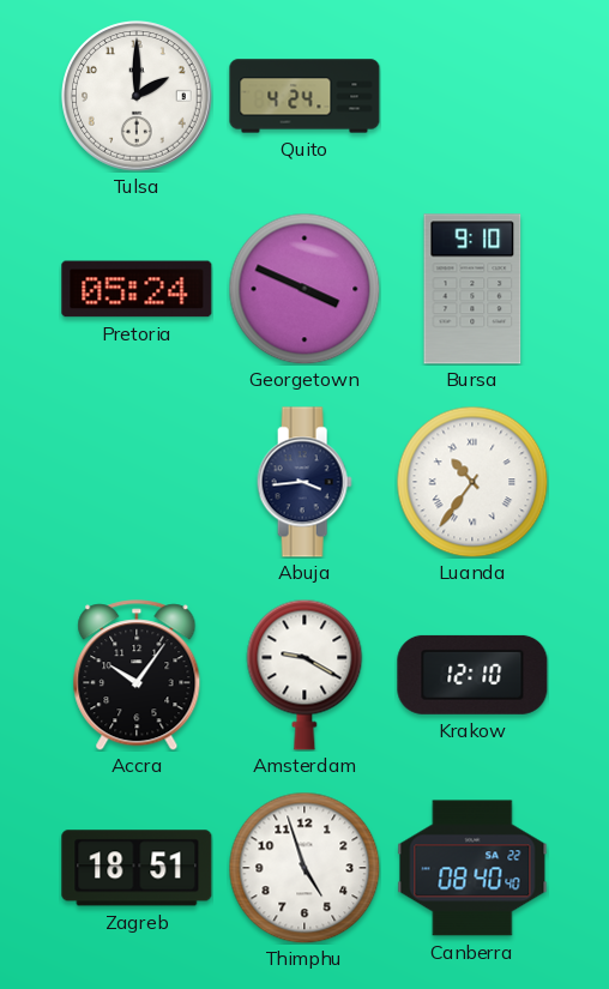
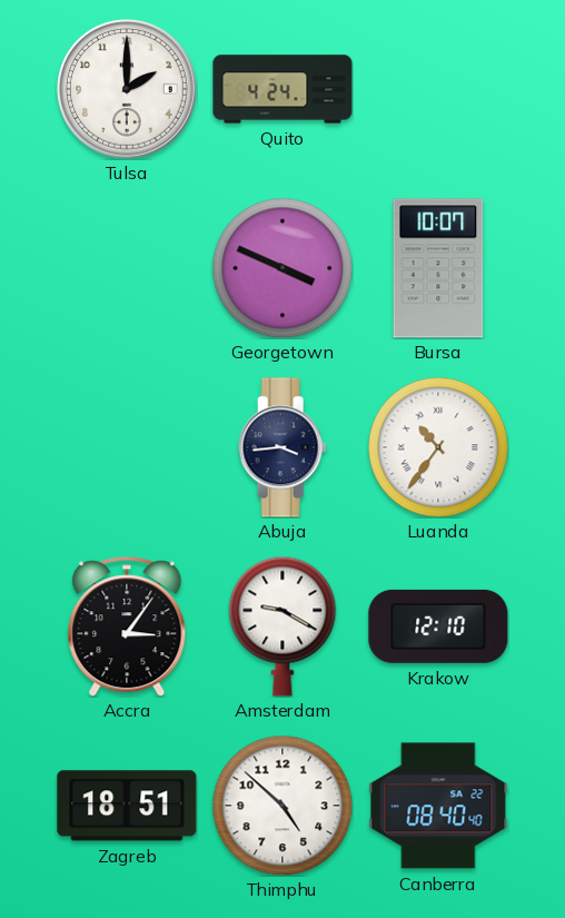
Pretoria: 05:24 -> none (137, 289)
Bursa: 9:10 -> 10:07 (438, 268)
Accra: 10:06 -> 3:06 (127, 626)
Thimphu: 4:57 -> 4:52 (282, 806)
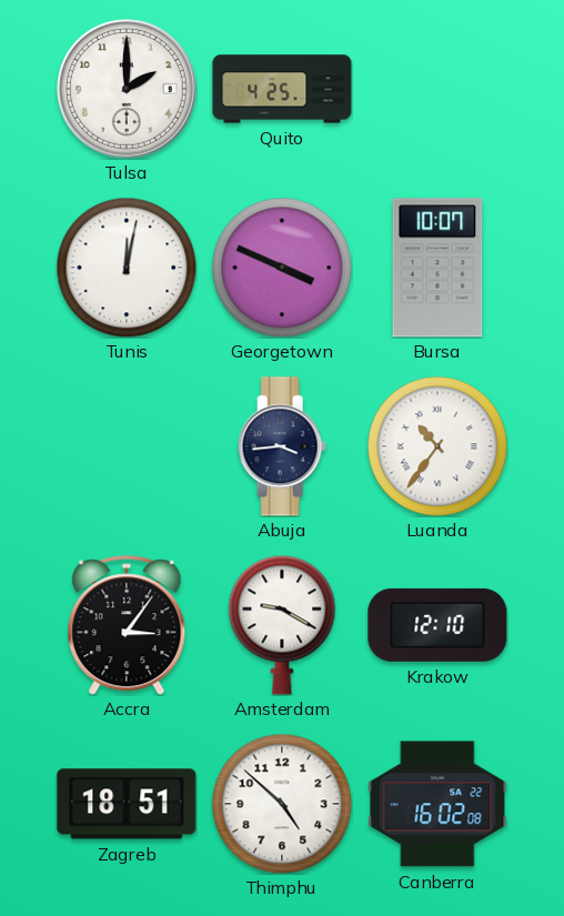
Quito: 4:24 -> 4:25 (282, 89)
Tunis: none -> 12:02 (127, 268)
Canberra: 08:40 -> 16:02 (437, 804)
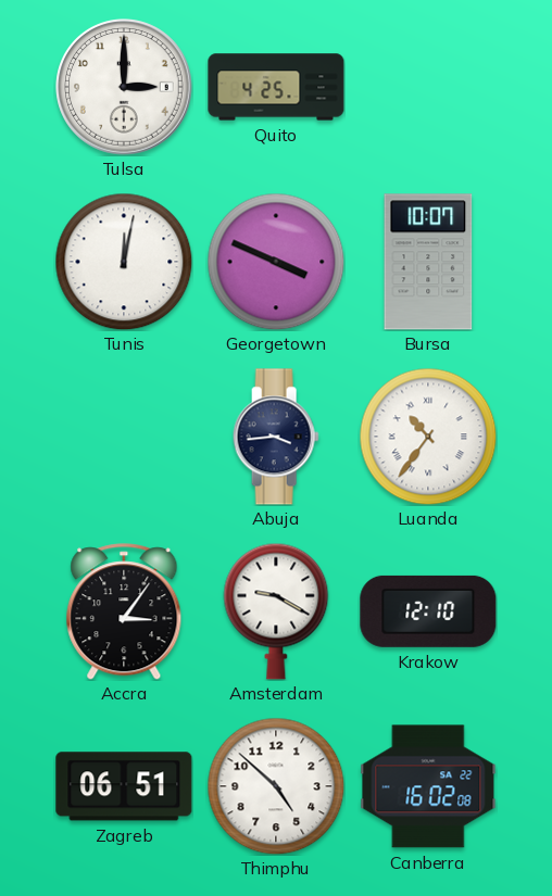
Tulsa: 2:00 -> 3:00 (124, 87)
Zagreb: 18:51 -> 06:51 (124, 786)
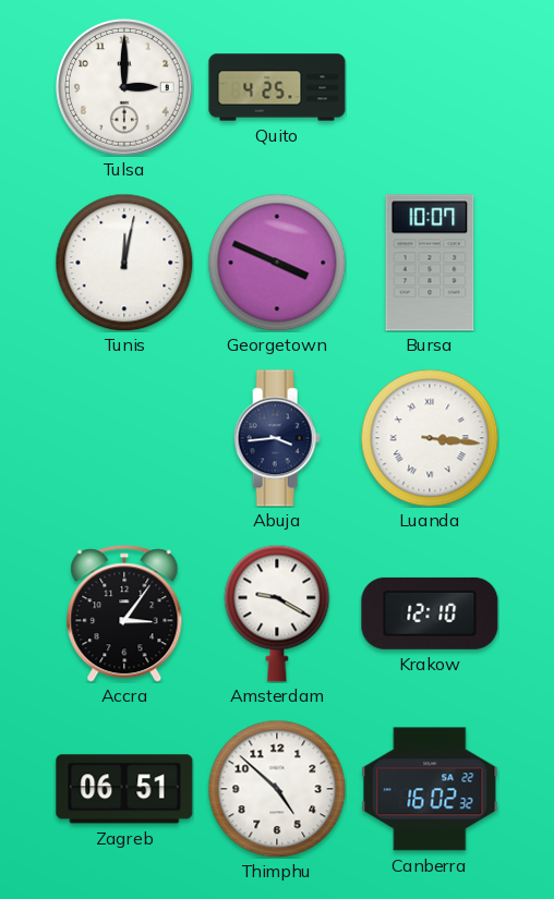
Luanda: 10:36 -> 3:16 (430, 438)
Canberra: 16:02:08 -> 16:02:32 (430, 789)
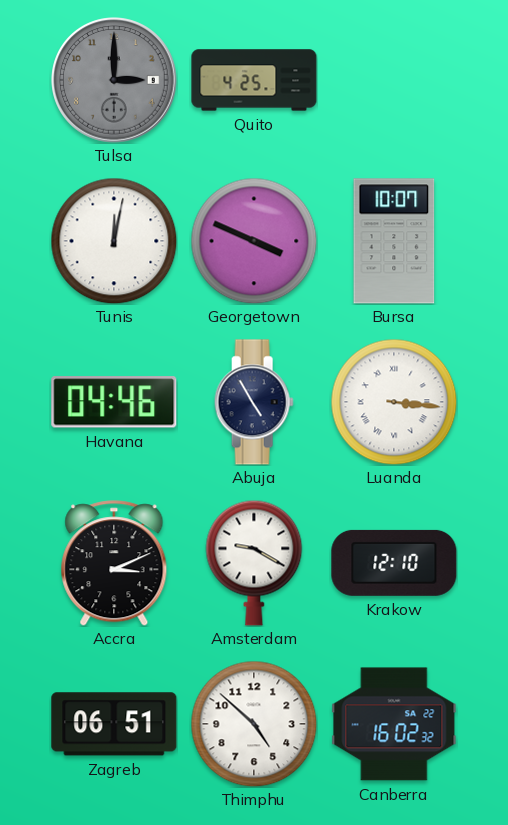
Tulsa dial: white -> grey (114, 80)
Havana: none -> 04:46 (114, 402)
Abuja: 3:44 -> 4:55 (254, 402)
Accra: 3:06 -> 3:11 (114, 563)
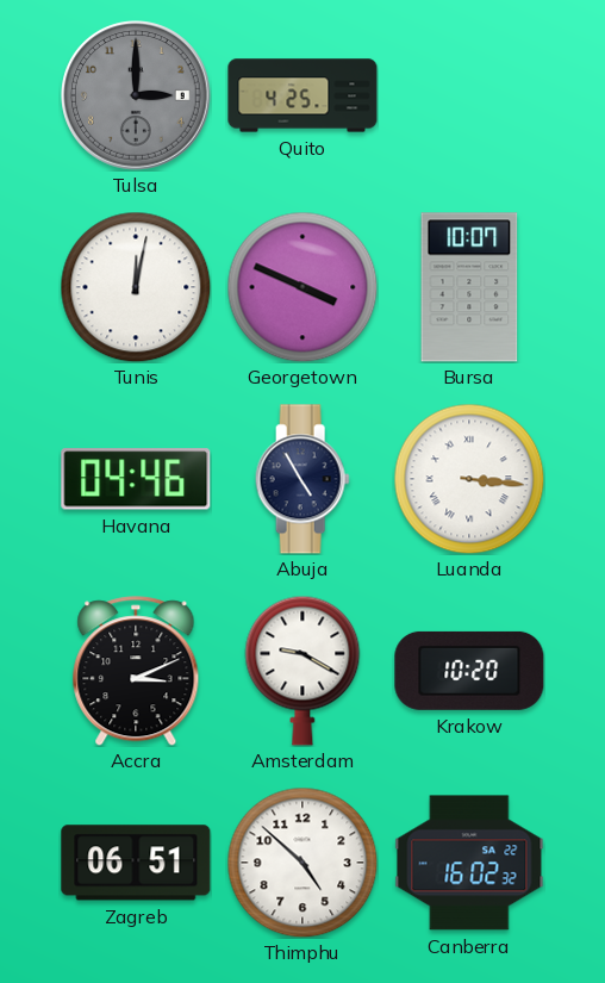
Krakow: 12:10 -> 10:20 (469, 671)
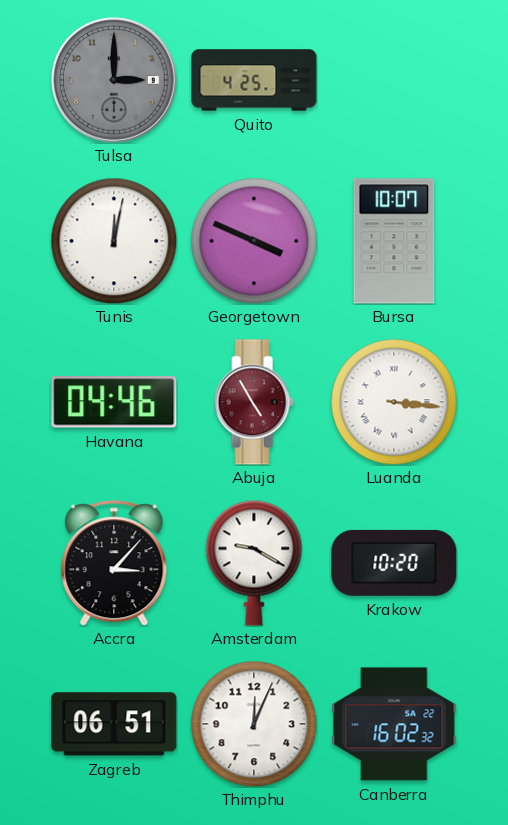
Abuja dial: navy -> burgundy (254, 402)
Accra: 3:11 -> 3:07 (114, 563)
Thimphu: 4:52 -> 12:04 (254, 724)
